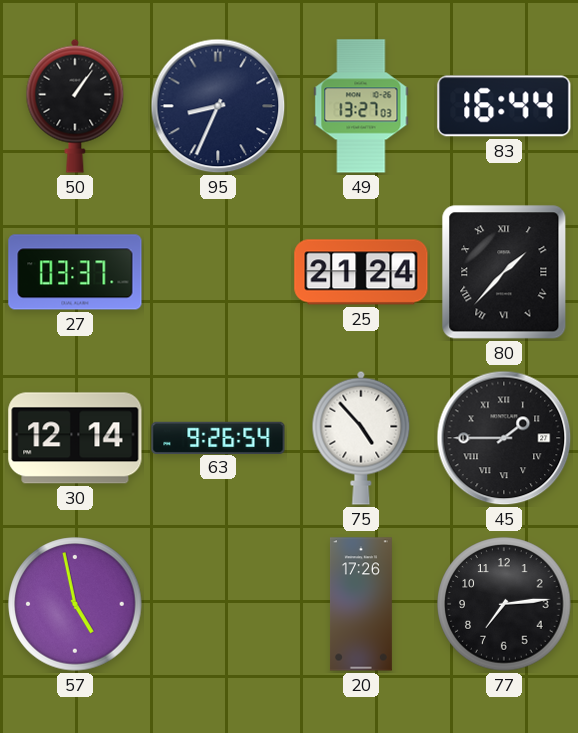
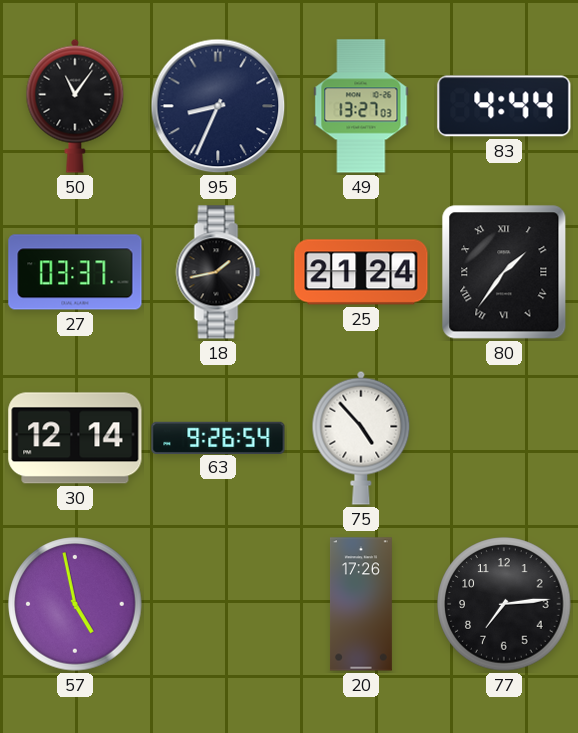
50: 1:06 -> 11:06 (75, 106)
83: 16:44 -> 4:44 (504, 106)
18: none -> 1:43 (218, 272)
80: 1:37 -> 1:36 (504, 272)
45: 1:45 -> none (504, 438)
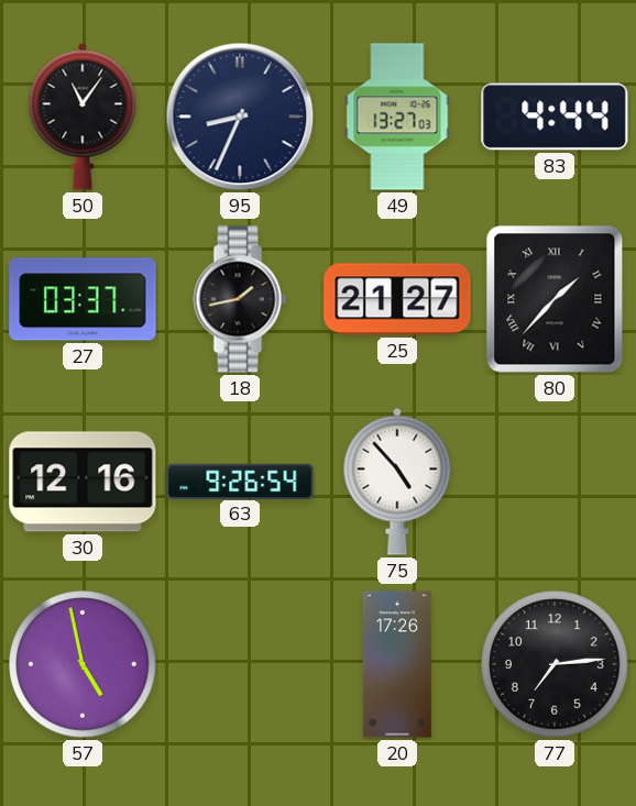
25: 21:24 -> 21:27 (397, 299)
80: 1:36 -> 1:37 (555, 299)
30: 12:14 -> 12:16 (83, 482)
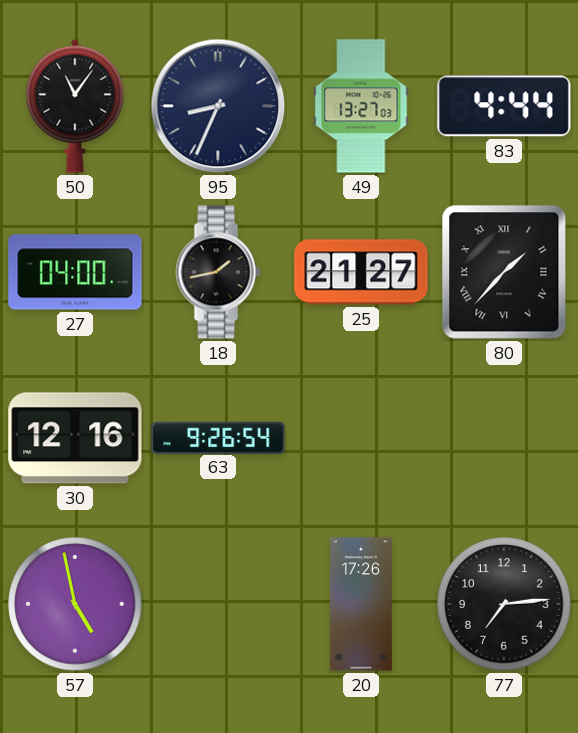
27: 03:37 -> 04:00 (75, 272)
75: 4:53 -> none (397, 482)
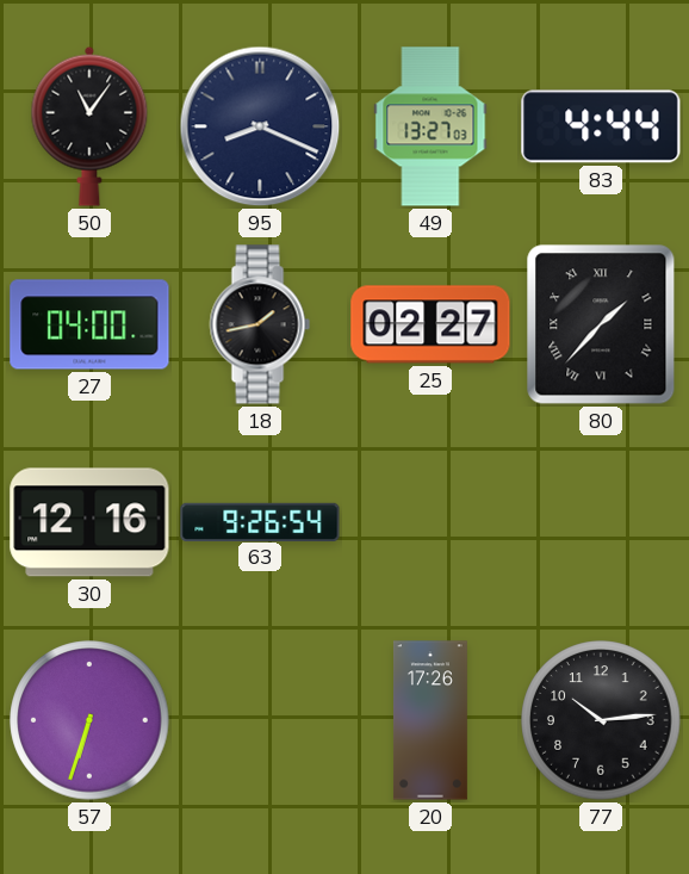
95: 8:34 -> 8:19 (260, 126)
25: 21:27 -> 02:27 (430, 324)
57: 4:58 -> 6:33 (89, 720)
77: 7:14 -> 10:14 (601, 720)
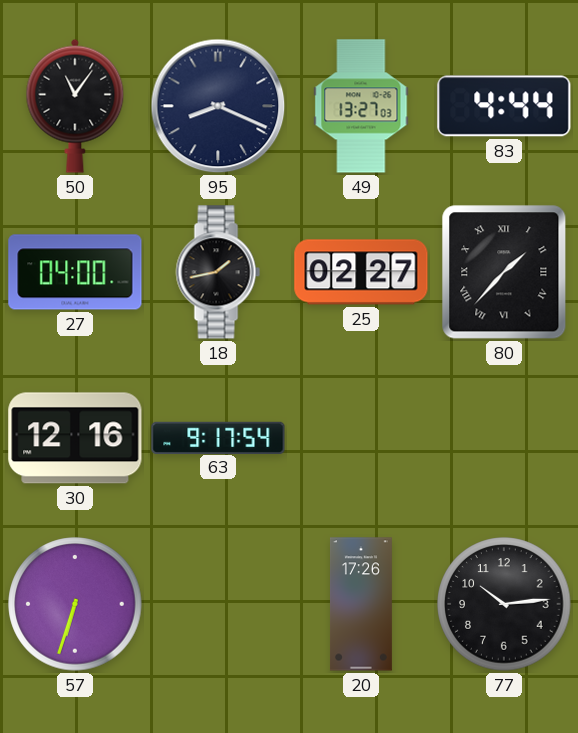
63: 9:26 -> 9:17 (218, 437)
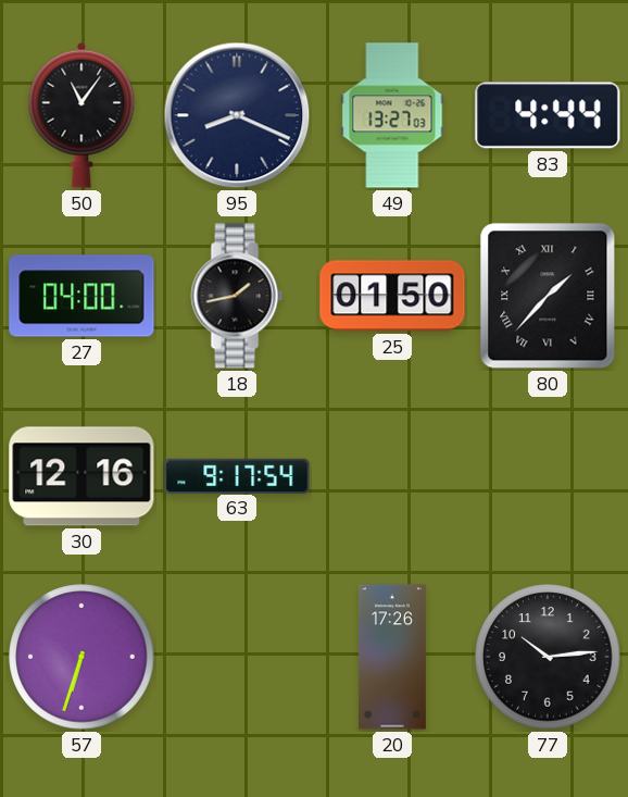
25: 02:27 -> 01:50 (392, 296)
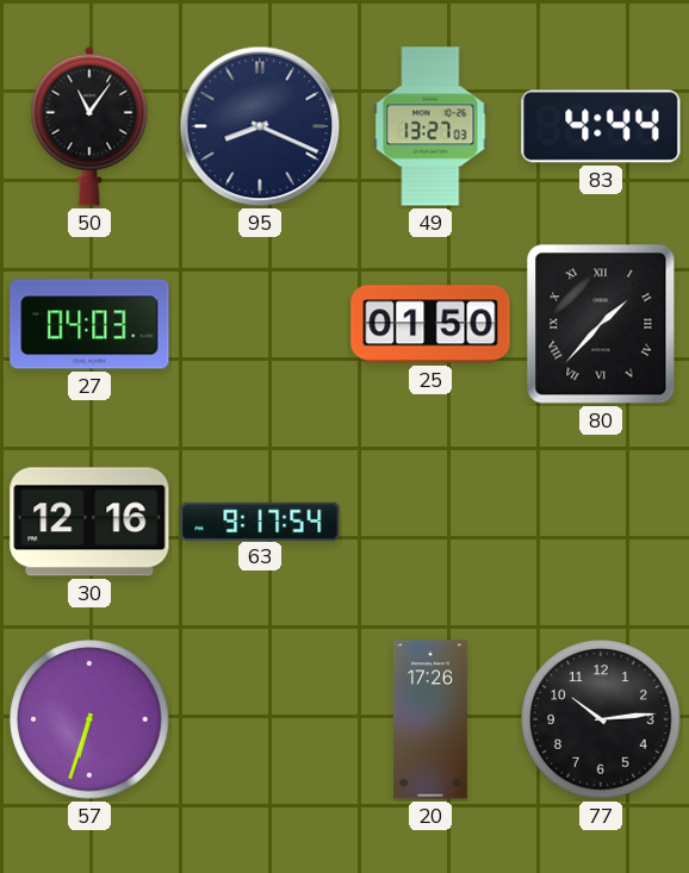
27: 04:00 -> 04:03 (89, 324)
18: 1:43 -> none (237, 296)
